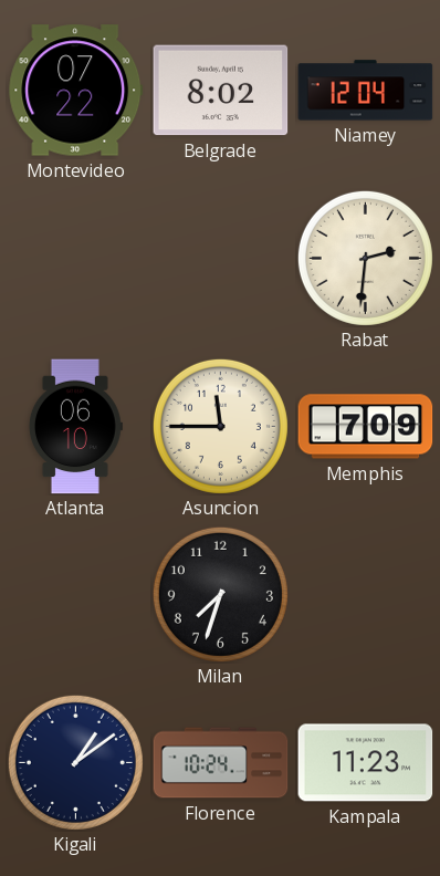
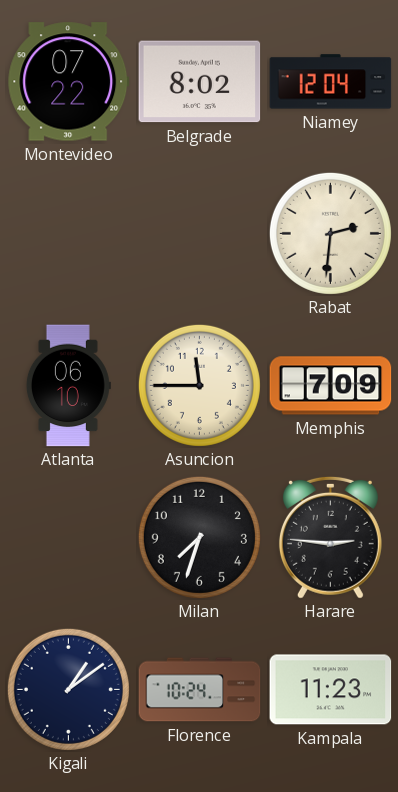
Harare: none -> 2:46 (330, 537)
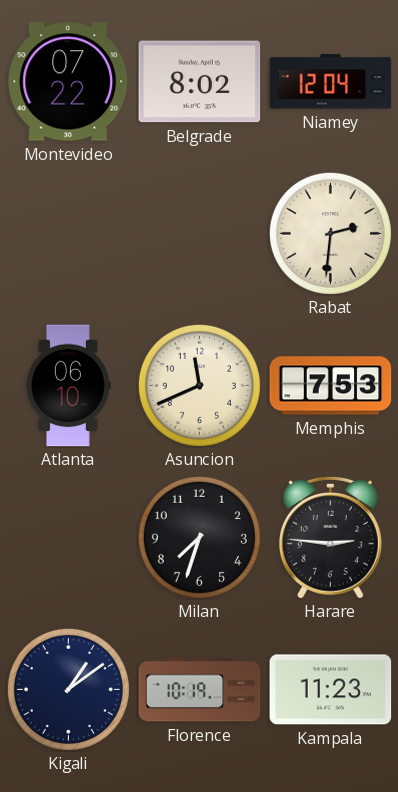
Asuncion: 11:45 -> 11:41 (199, 385)
Memphis: 7:09 -> 7:53 (331, 386)
Florence: 10:24 -> 10:19 (200, 690)
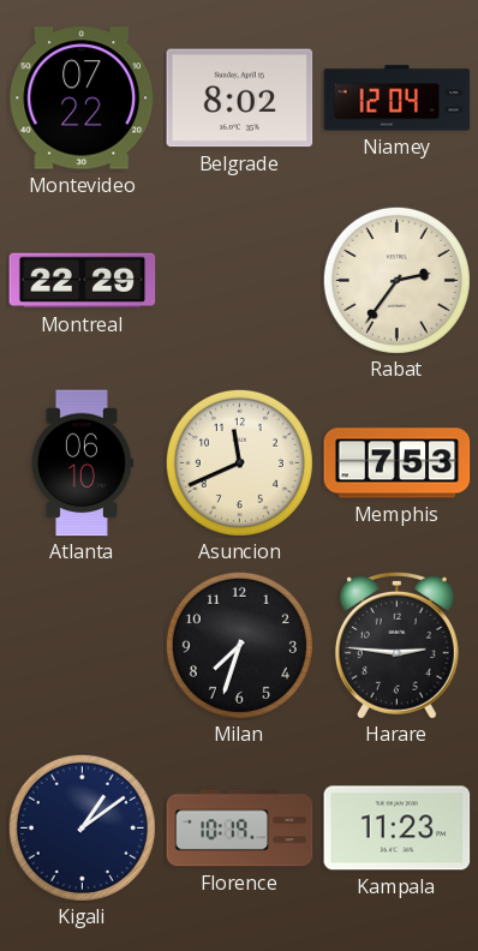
Montreal: none -> 22:29 (83, 281)
Rabat: 2:31 -> 2:36 (396, 280)
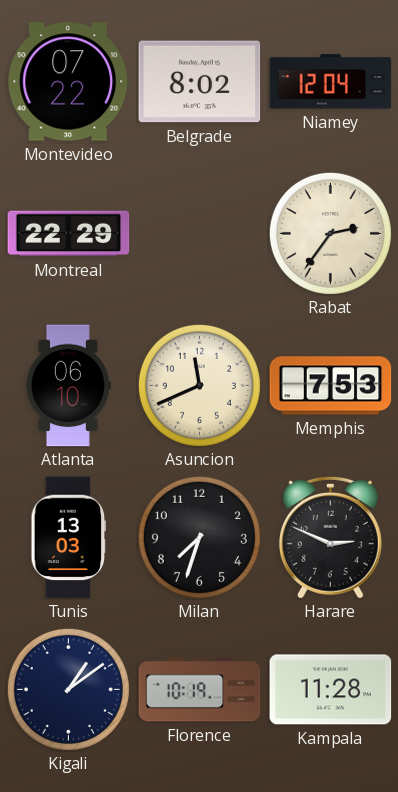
Tunis: none -> 13:03 (69, 538)
Harare: 2:46 -> 2:49 (330, 537)
Kampala: 11:23 -> 11:28 (331, 690)
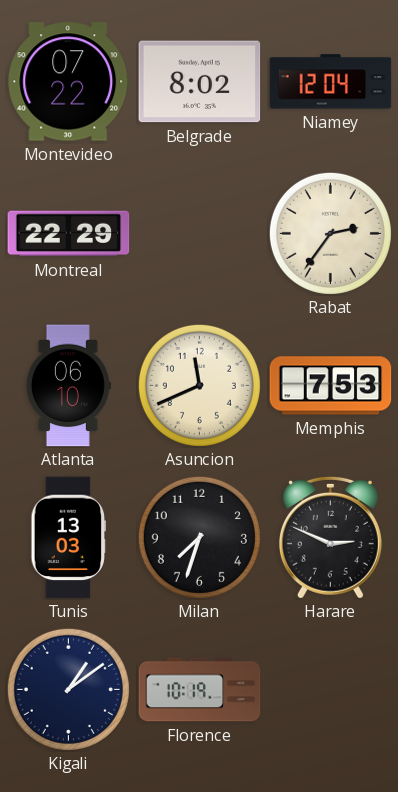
Kampala: 11:28 -> none (331, 690)
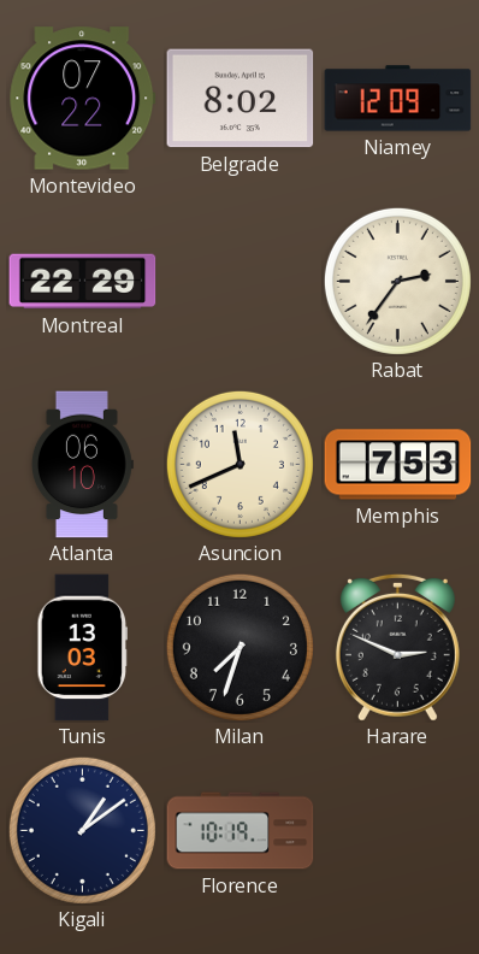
Niamey: 12:04 -> 12:09 (398, 99)
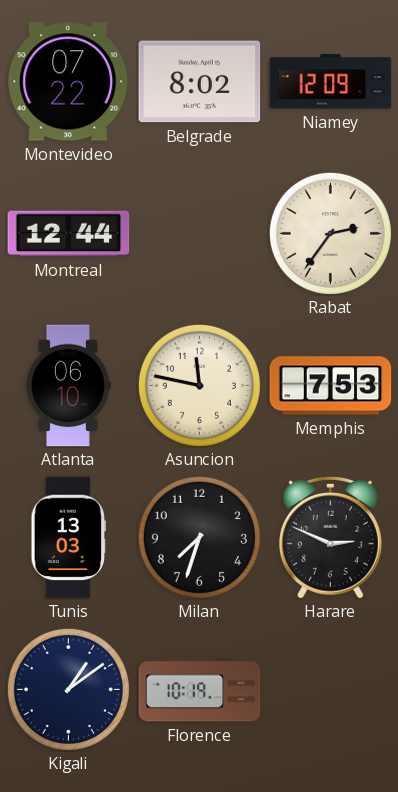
Montreal: 22:29 -> 12:44 (69, 234)
Asuncion: 11:41 -> 11:47 (199, 385)
